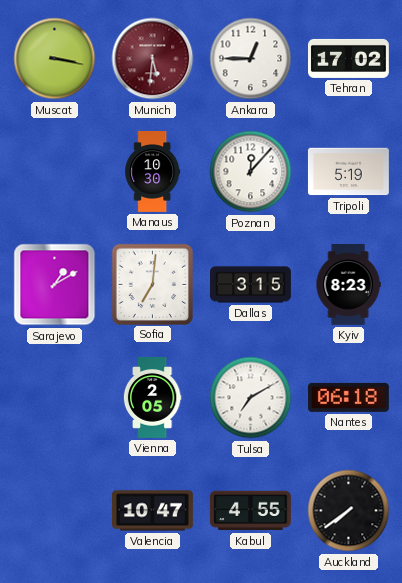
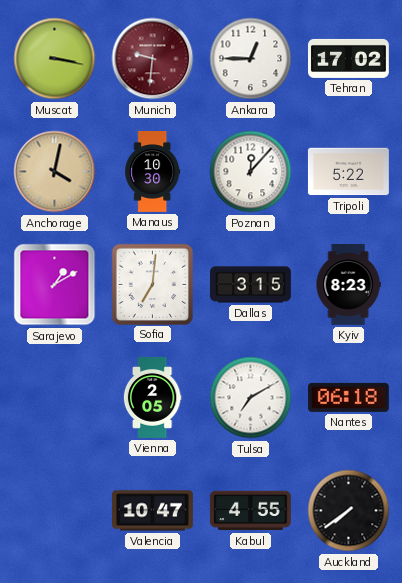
Munich: 5:31 -> 9:31 (153, 59)
Anchorage: none -> 4:02 (55, 172)
Tripoli: 5:19 -> 5:22 (348, 172)
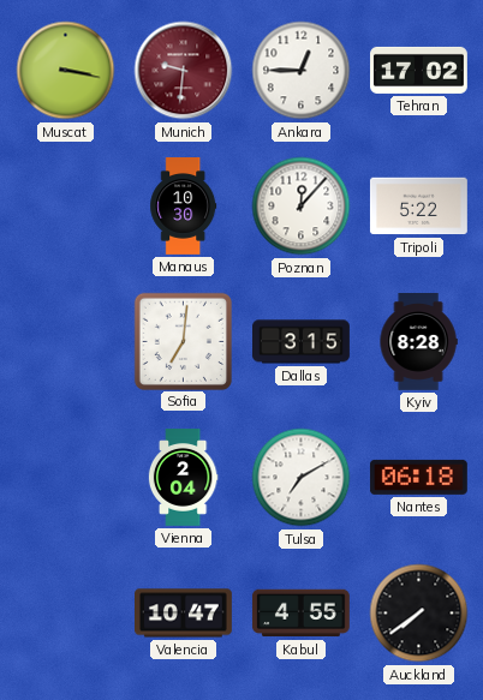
Anchorage: 4:02 -> none (55, 172)
Sarajevo: 1:10 -> none (55, 285)
Kyiv: 8:23 -> 8:28 (418, 342)
Vienna: 2:05 -> 2:04 (183, 478)
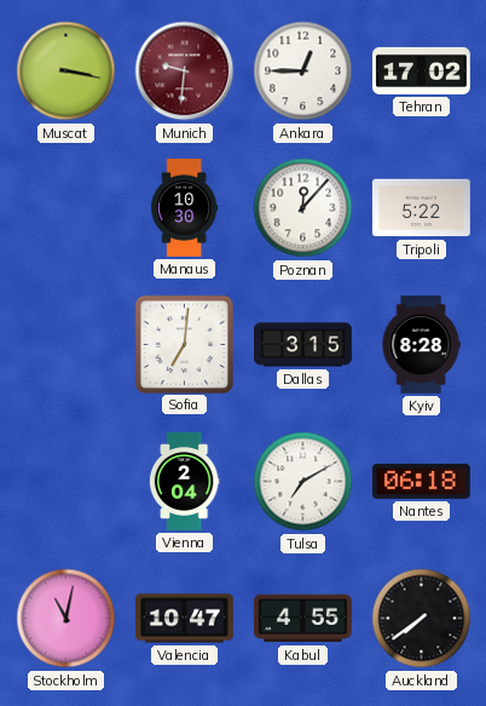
Stockholm: none -> 11:02 (66, 619)
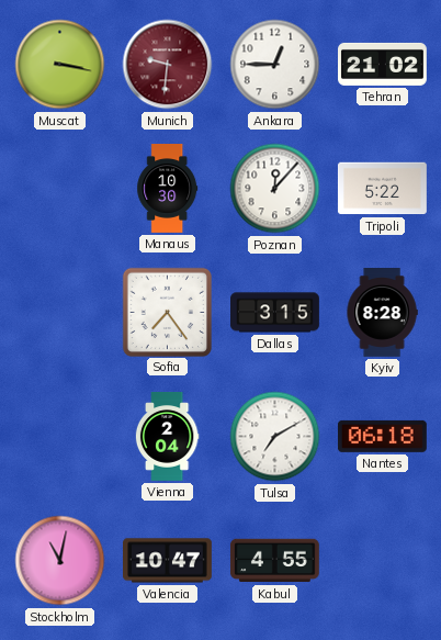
Tehran: 17:02 -> 21:02 (383, 64)
Sofia: 7:01 -> 7:24 (167, 312)
Auckland: 7:39 -> none (422, 619)
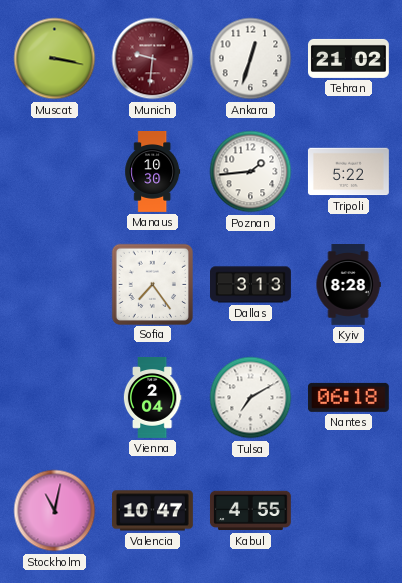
Ankara: 12:45 -> 12:33 (251, 59)
Poznan: 12:07 -> 1:44 (251, 172)
Dallas: 3:15 -> 3:13 (251, 285)
